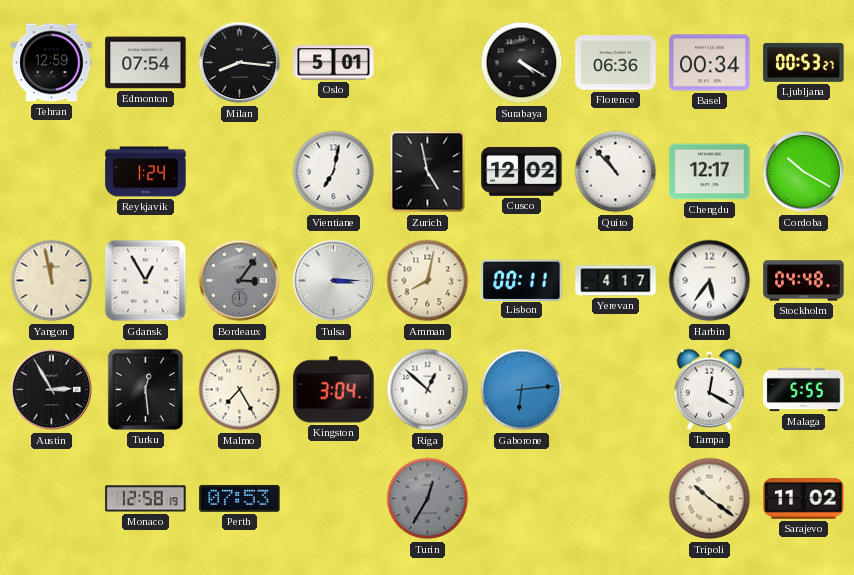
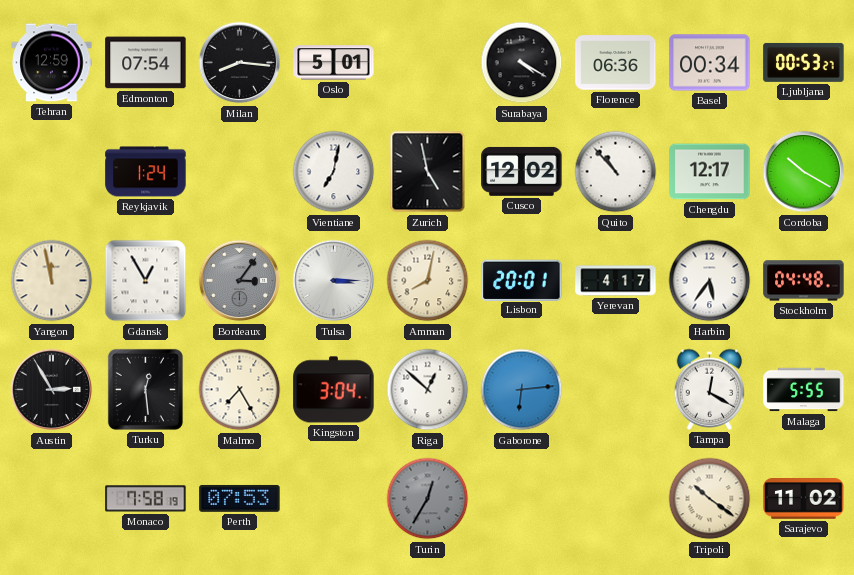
Lisbon: 00:11 -> 20:01 (522, 280)
Monaco: 12:58 -> 7:58 (146, 499)
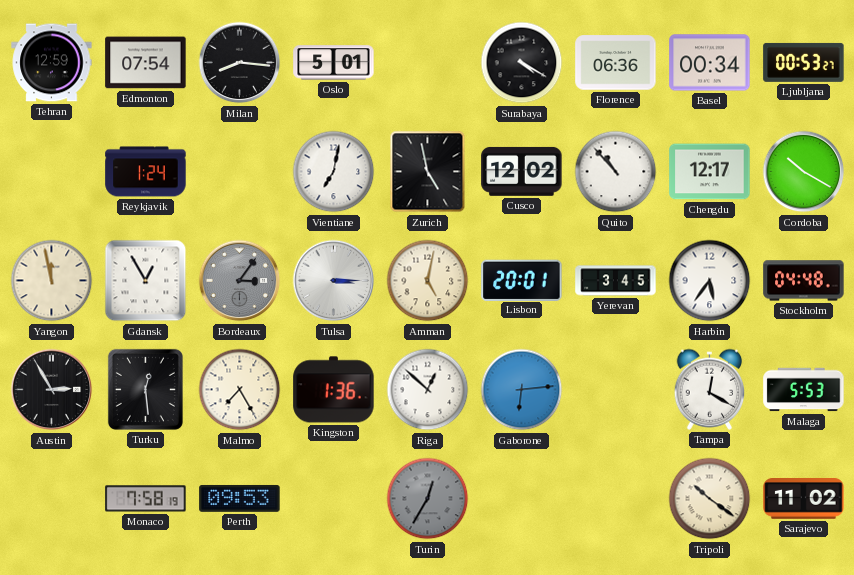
Amman: 8:02 -> 5:02 (428, 281)
Yerevan: 4:17 -> 3:45 (616, 281)
Kingston: 3:04 -> 1:36 (334, 390)
Malaga: 5:55 -> 5:53 (804, 390)
Perth: 07:53 -> 09:53 (240, 498)
